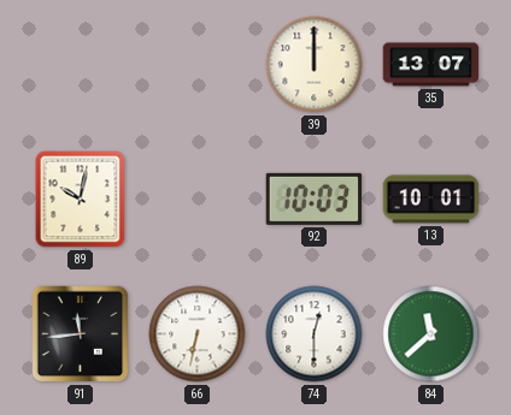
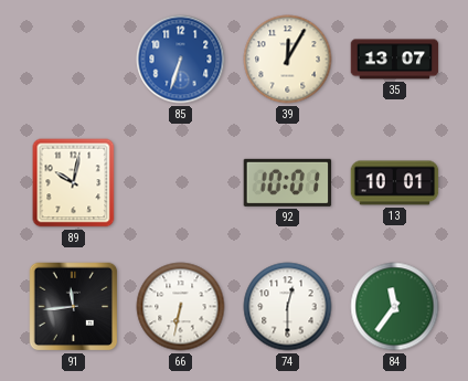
85: none -> 6:33 (181, 60)
39: 12:00 -> 12:05 (288, 60)
92: 10:03 -> 10:01 (288, 182)
84: 11:38 -> 11:36 (395, 307)
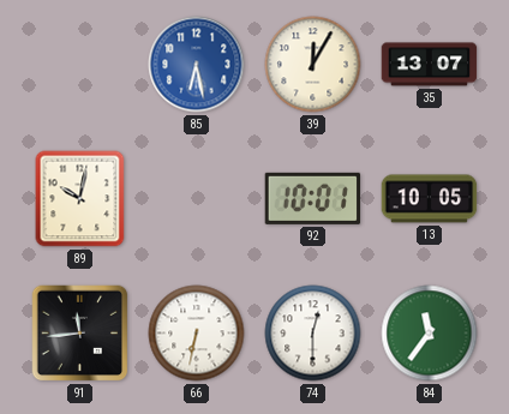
85: 6:33 -> 6:28 (197, 65)
13: 10:01 -> 10:05 (430, 199)
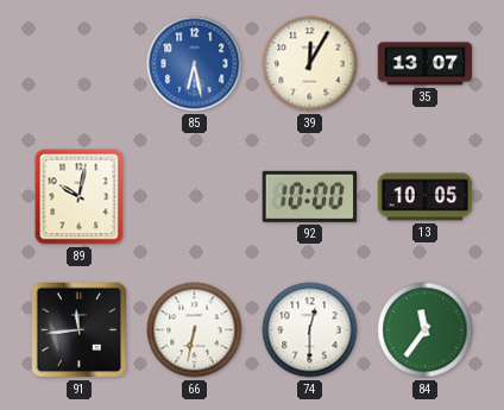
92: 10:01 -> 10:00 (310, 196)
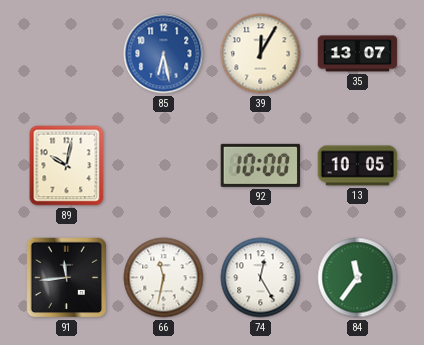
66: 6:32 -> 11:32 (164, 278)
74: 12:30 -> 12:25 (261, 278)
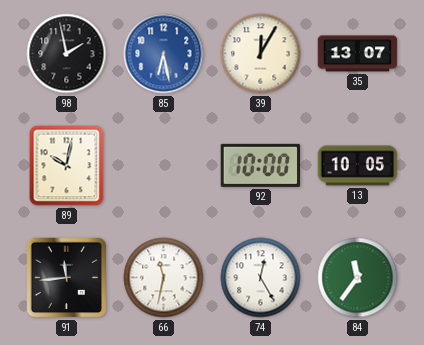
98: none -> 1:58 (67, 54)
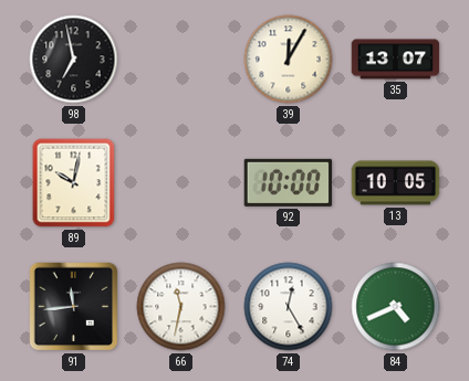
98: 1:58 -> 6:58 (74, 60)
85: 6:28 -> none (164, 54)
84: 11:36 -> 4:41 (396, 307)
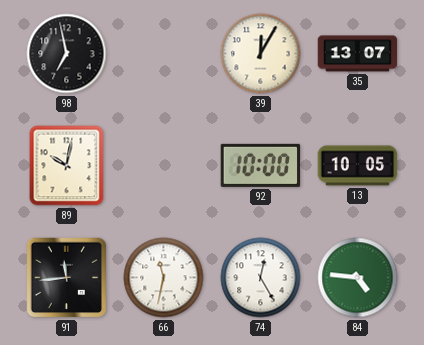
84: 4:41 -> 4:46 (358, 278)
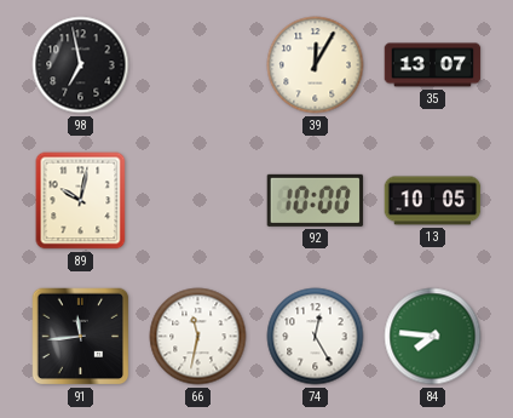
84: 4:46 -> 7:46 (433, 337)
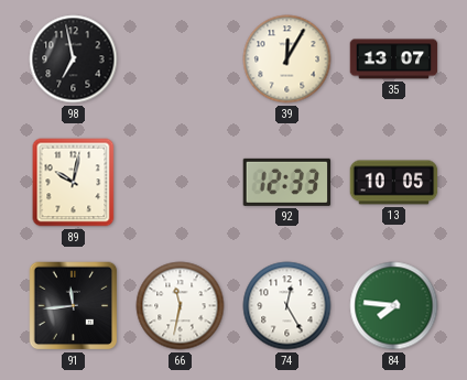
92: 10:00 -> 12:33 (287, 182)
